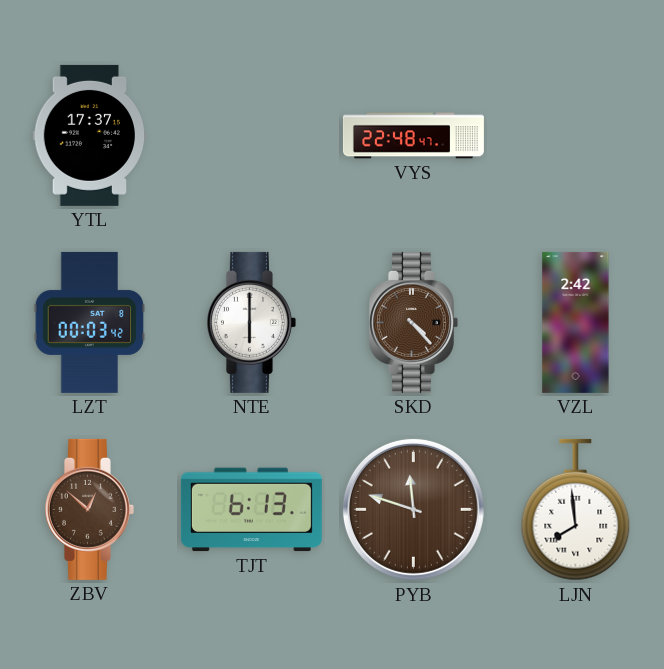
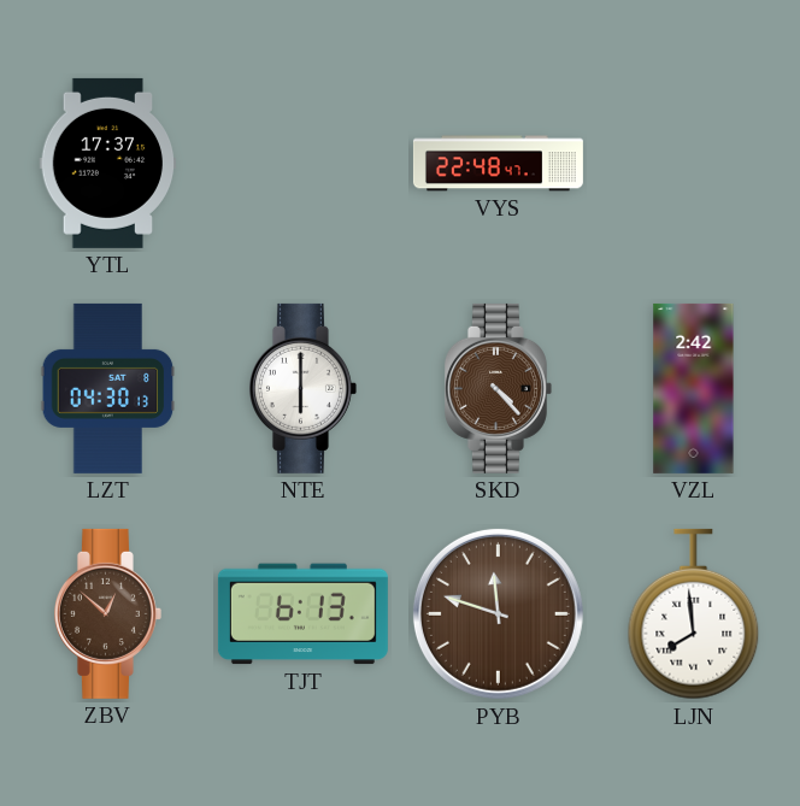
LZT: 00:03 -> 04:30 (108, 388)
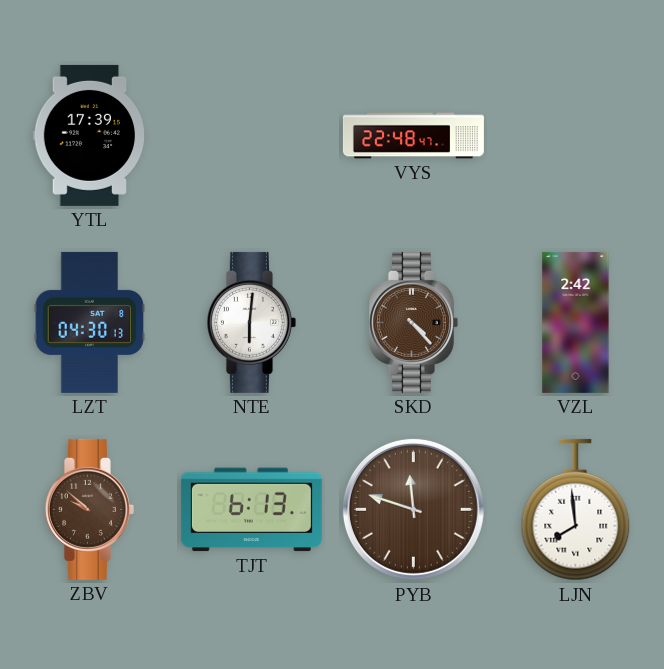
YTL: 17:37 -> 17:39 (90, 135)
NTE: 6:00 -> 6:01 (251, 322)
ZBV: 12:52 -> 9:52 (89, 509)
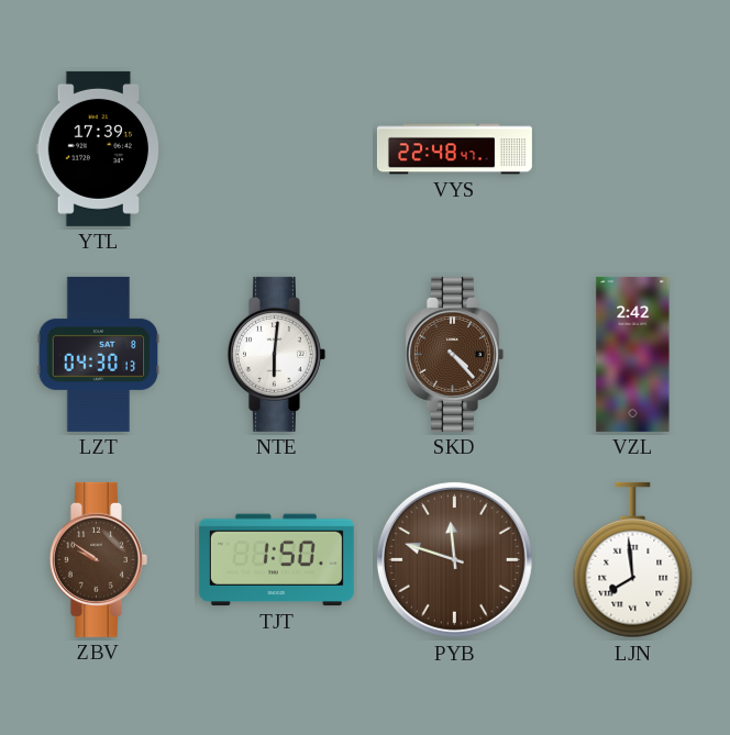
ZBV: 9:52 -> 9:51 (98, 559)
TJT: 6:13 -> 1:50 (276, 560)
